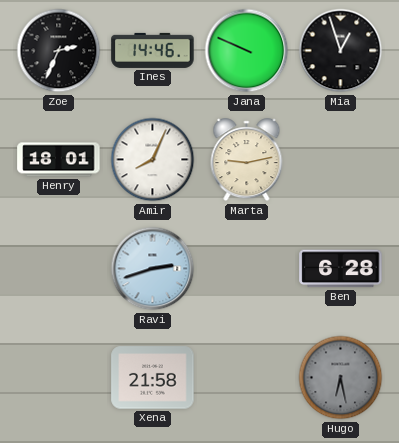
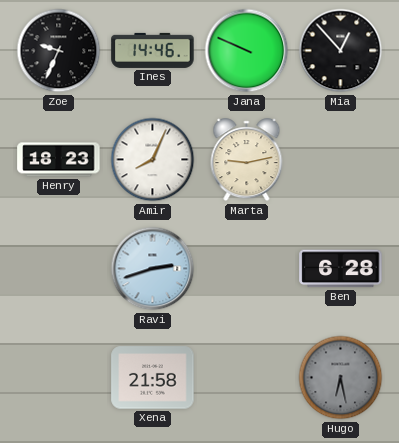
Zoe: 2:34 -> 9:34 (59, 51)
Mia: 12:57 -> 12:53 (341, 51)
Henry: 18:01 -> 18:23 (59, 160)
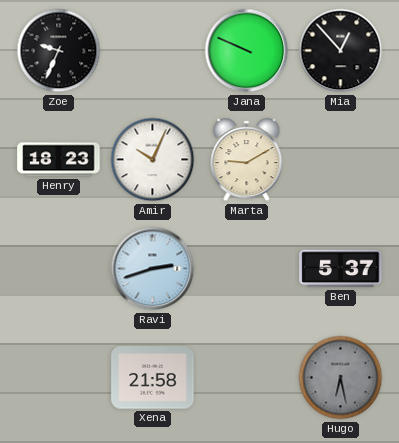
Ines: 14:46 -> none (153, 50)
Amir: 8:04 -> 10:04 (153, 160)
Marta: 9:13 -> 9:10 (247, 160)
Ben: 6:28 -> 5:37 (341, 269)
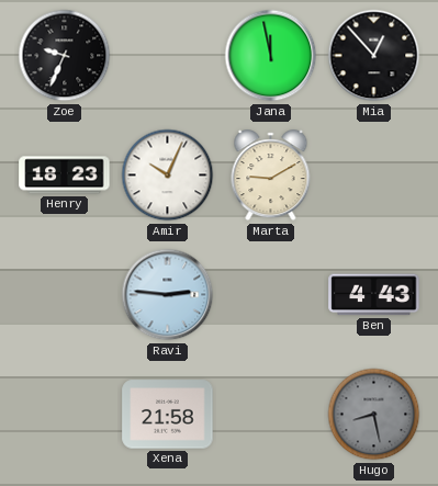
Jana: 9:49 -> 11:58 (271, 56)
Ravi: 2:42 -> 2:46 (168, 295)
Ben: 5:37 -> 4:43 (374, 295)
Hugo: 6:28 -> 8:28 (374, 415)
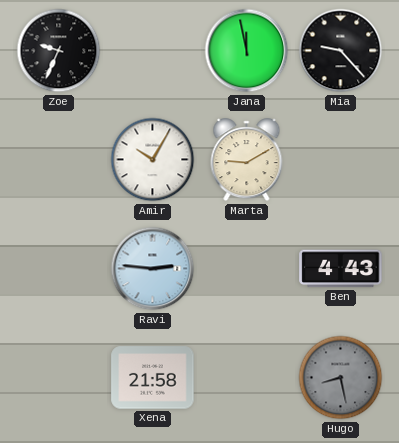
Mia: 12:53 -> 9:23 (341, 51)
Henry: 18:23 -> none (65, 176)
Amir: 10:04 -> 10:05 (153, 160)
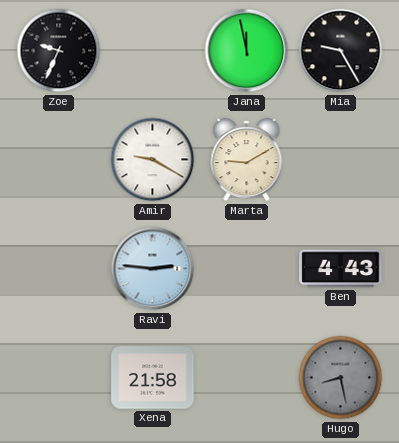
Mia: 9:23 -> 9:25 (341, 51)
Amir: 10:05 -> 9:20 (153, 160)
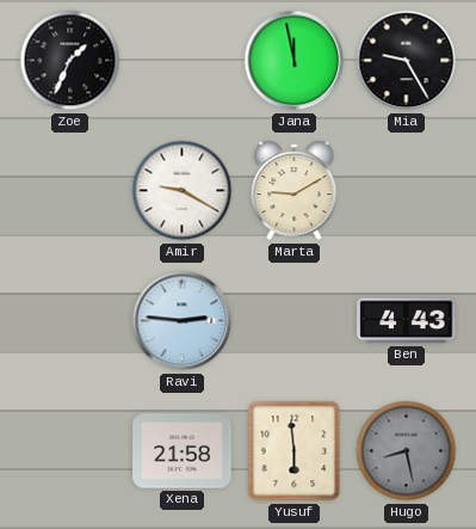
Zoe: 9:34 -> 1:34 (70, 61)
Yusuf: none -> 5:59 (295, 451)
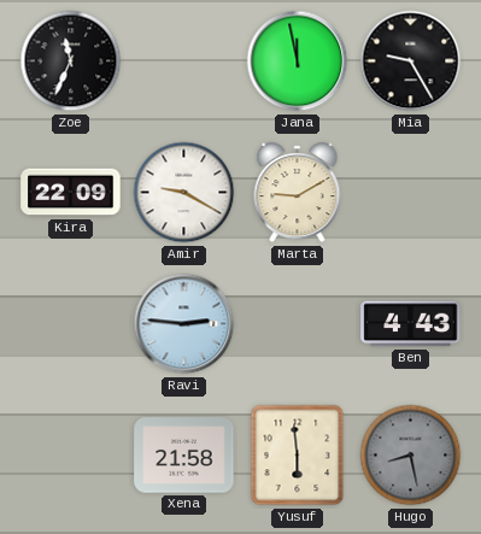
Zoe: 1:34 -> 11:34 (71, 61)
Kira: none -> 22:09 (71, 193)
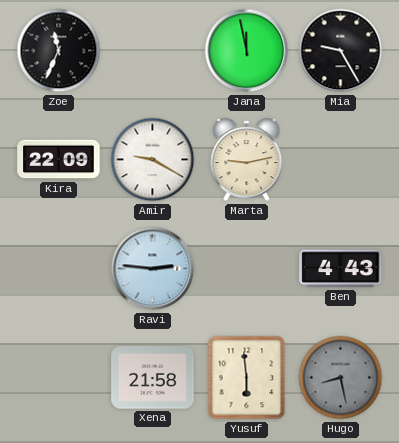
Marta: 9:10 -> 9:13 (247, 160)
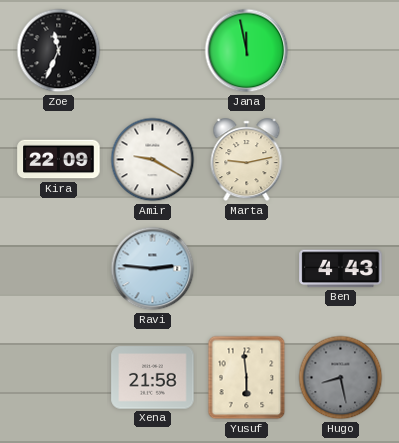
Mia: 9:25 -> none (341, 51)
